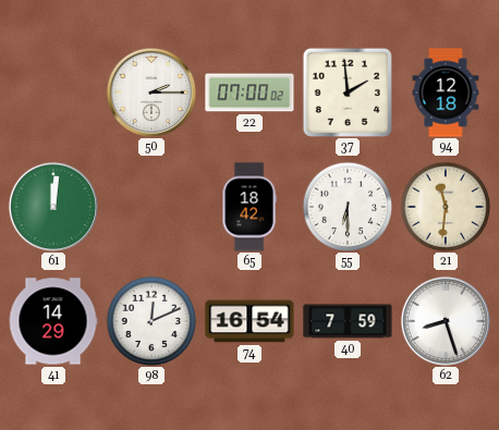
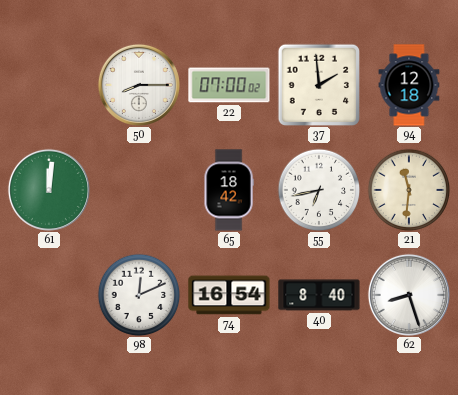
50: 2:15 -> 8:15 (139, 85)
55: 6:30 -> 6:43 (319, 190)
41: 14:29 -> none (53, 321)
40: 7:59 -> 8:40 (319, 295)
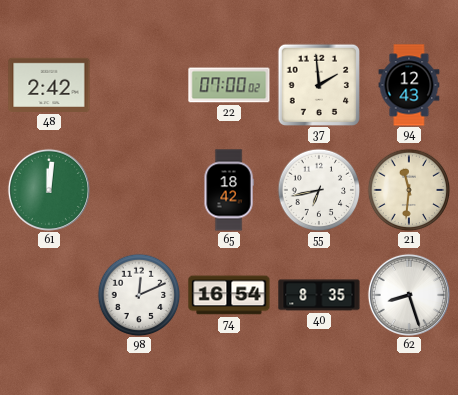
48: none -> 2:42 (49, 85)
50: 8:15 -> none (139, 85)
94: 12:18 -> 12:43 (409, 85)
40: 8:40 -> 8:35 (319, 295)
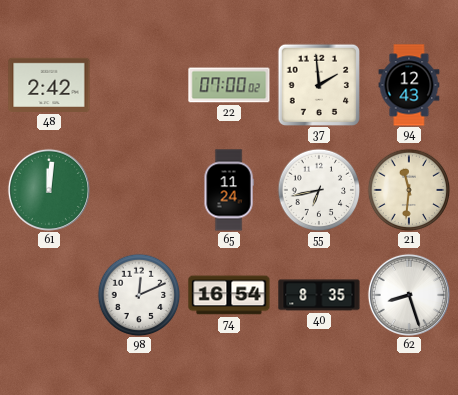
65: 18:42 -> 11:24 (229, 190)
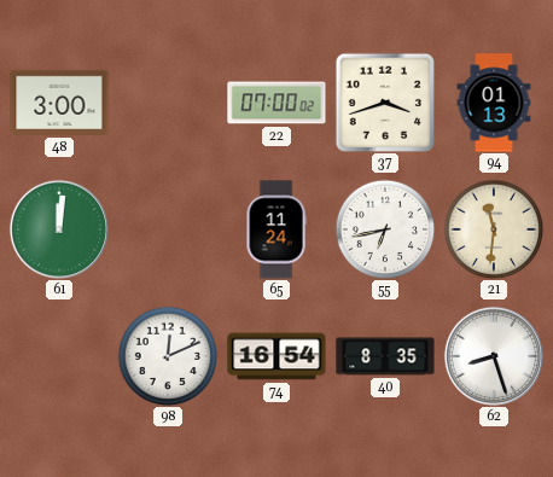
48: 2:42 -> 3:00 (59, 103)
37: 1:59 -> 3:42 (384, 101)
94: 12:43 -> 01:13 (494, 103)
